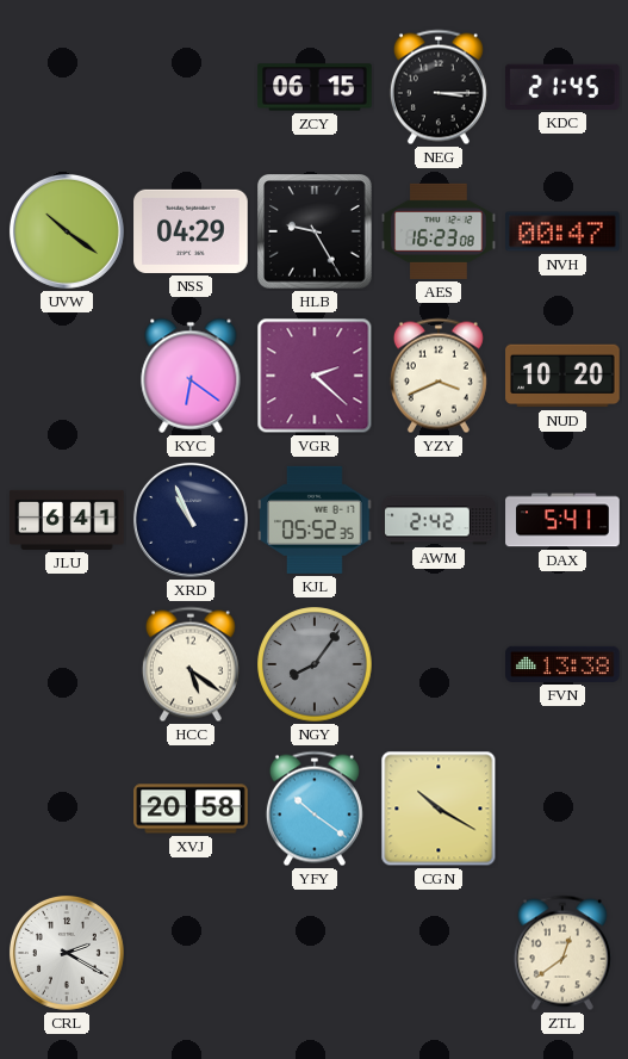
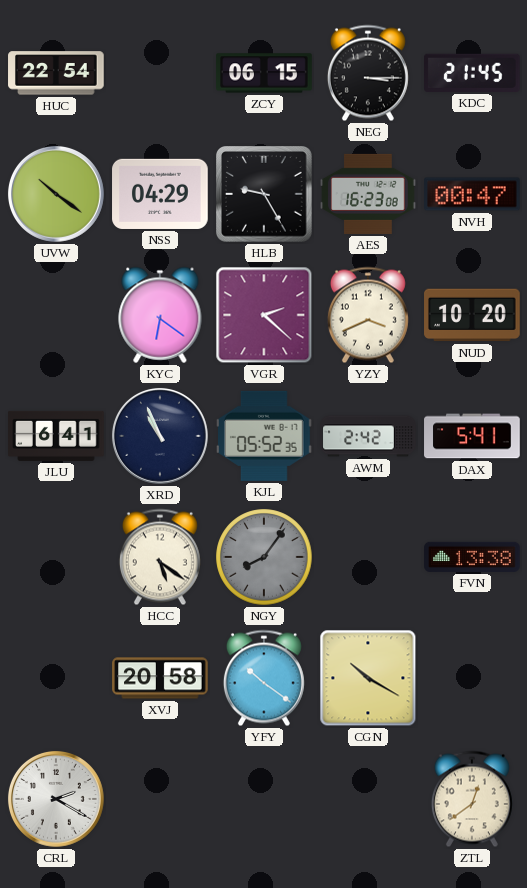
HUC: none -> 22:54 (56, 73)
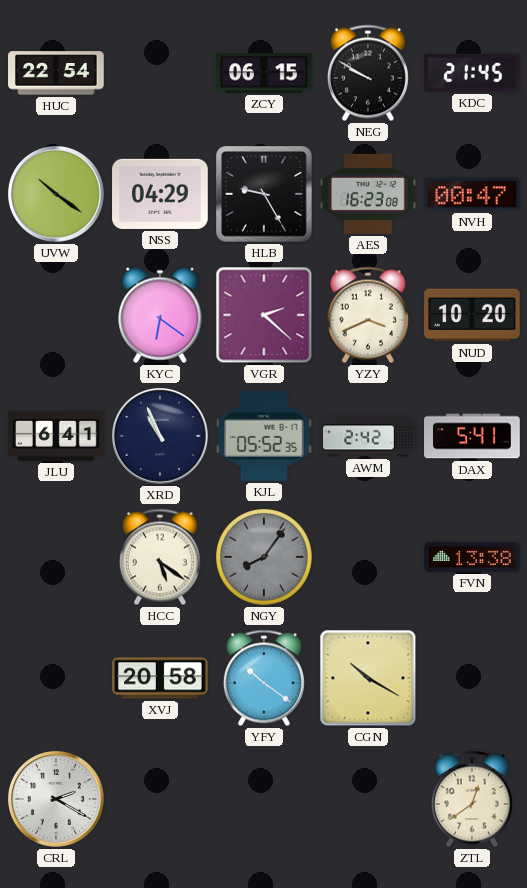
NEG: 3:15 -> 9:50 (368, 73)
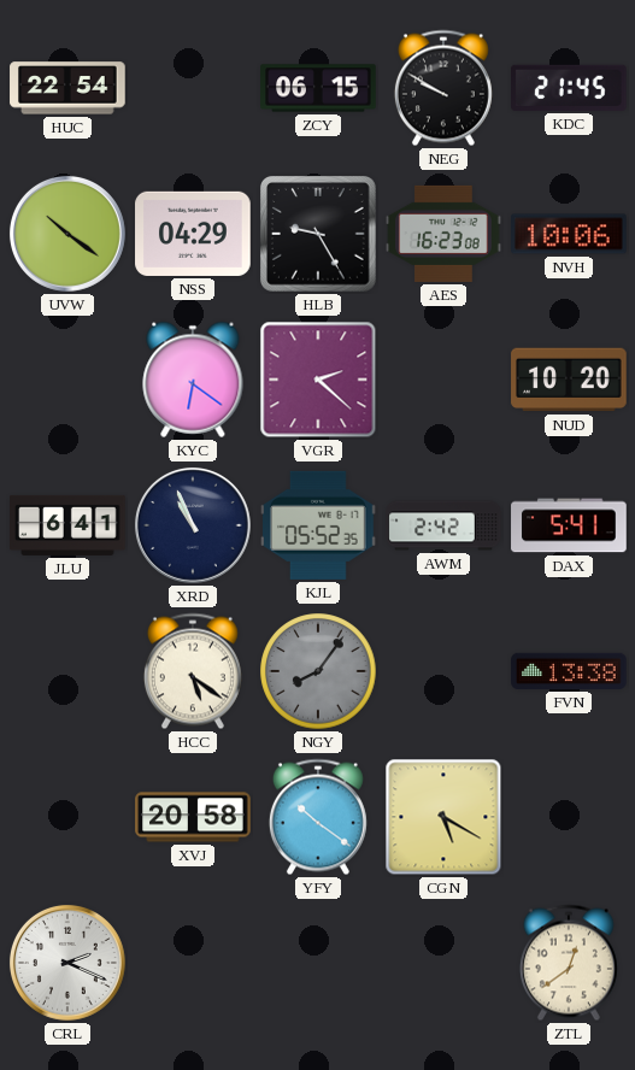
NVH: 00:47 -> 10:06 (569, 234)
YZY: 3:41 -> none (368, 315)
CGN: 10:20 -> 5:20 (443, 817)
CRL: 2:20 -> 2:19 (67, 963)
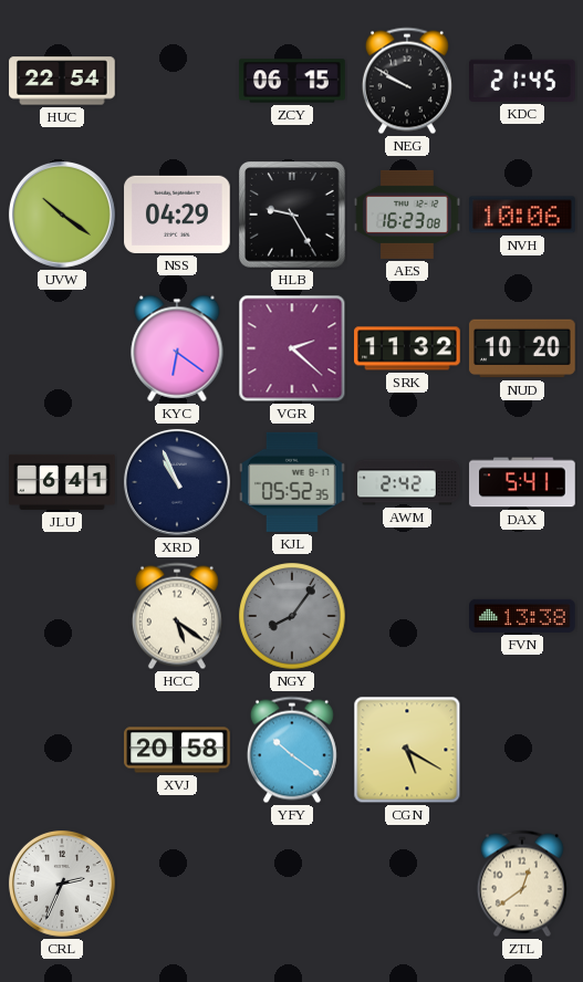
SRK: none -> 11:32 (407, 348)
CRL: 2:19 -> 2:34 (62, 884)
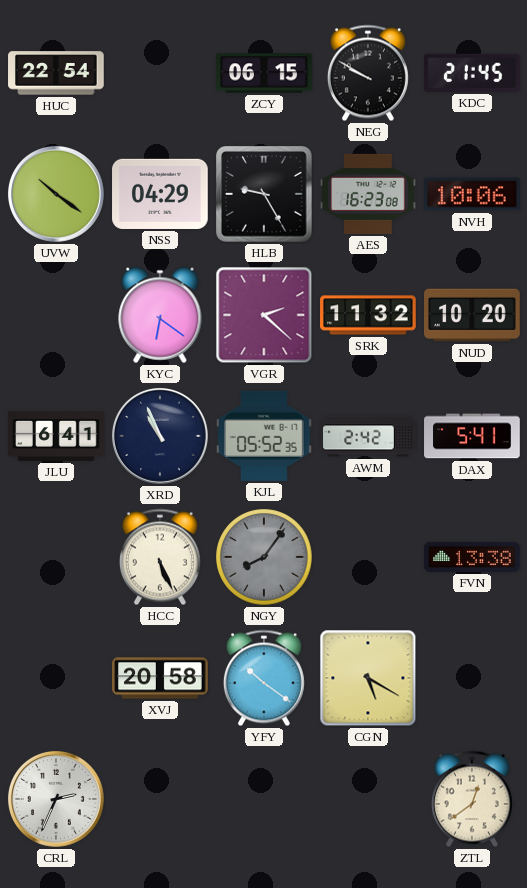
HCC: 5:21 -> 5:26 (160, 557)
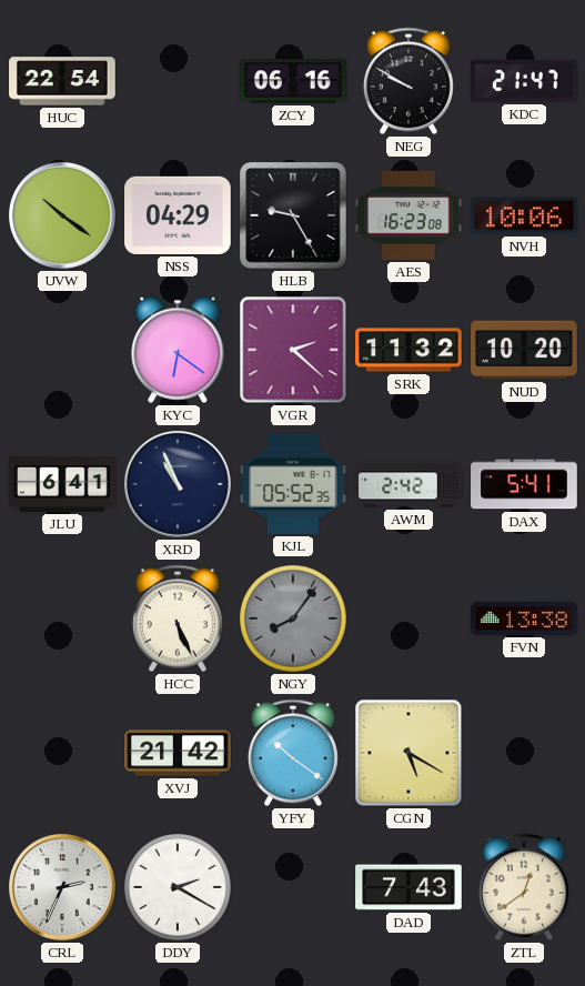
ZCY: 06:15 -> 06:16 (293, 81)
KDC: 21:45 -> 21:47 (525, 81)
XVJ: 20:58 -> 21:42 (178, 753)
DDY: none -> 2:20 (178, 887)
DAD: none -> 7:43 (409, 887)
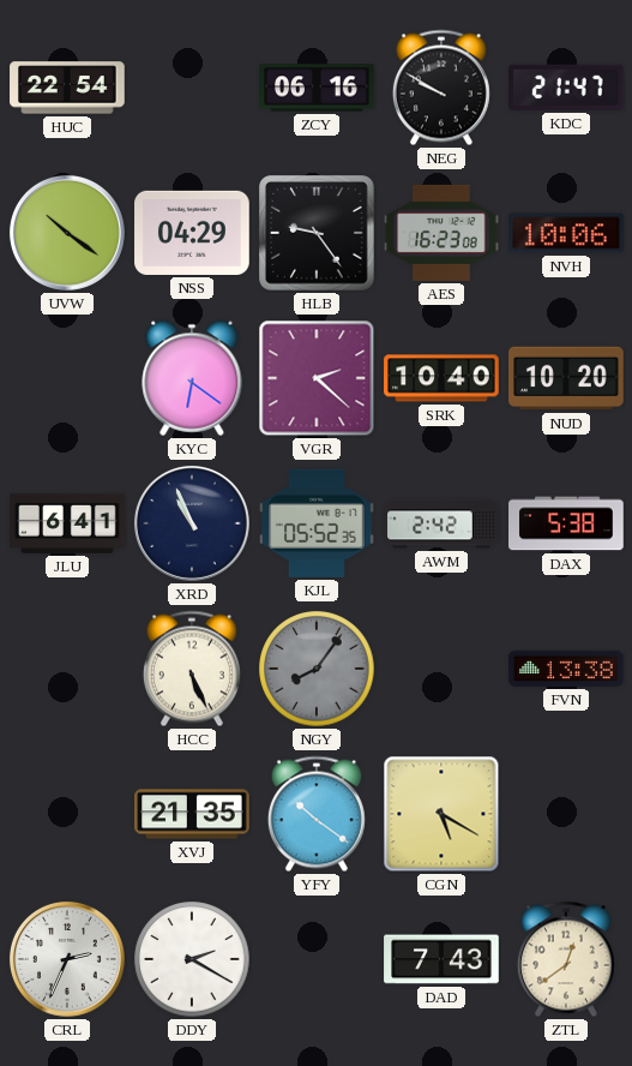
HLB: 9:25 -> 9:24 (318, 234)
SRK: 11:32 -> 10:40 (441, 378)
DAX: 5:41 -> 5:38 (566, 523)
XVJ: 21:42 -> 21:35 (192, 814)
